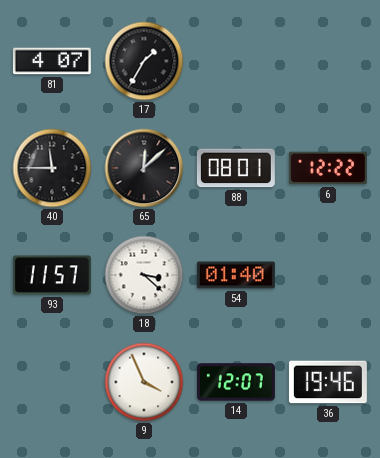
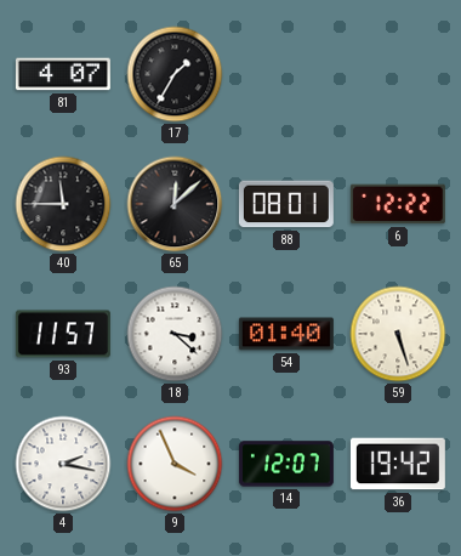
59: none -> 5:27 (398, 334)
4: none -> 2:17 (63, 464)
36: 19:46 -> 19:42 (398, 464)
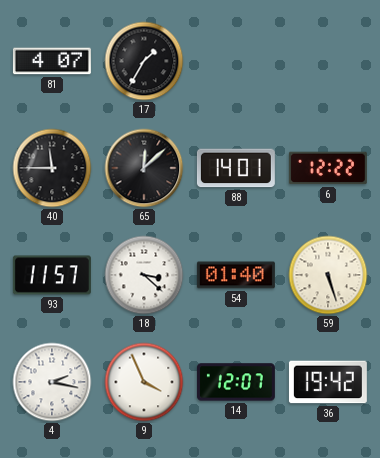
88: 08:01 -> 14:01 (236, 168)
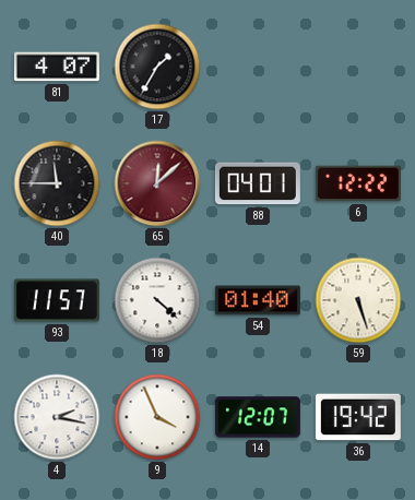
65 dial: black -> burgundy (157, 183)
88: 14:01 -> 04:01 (258, 183)
18: 3:22 -> 4:22 (157, 300)
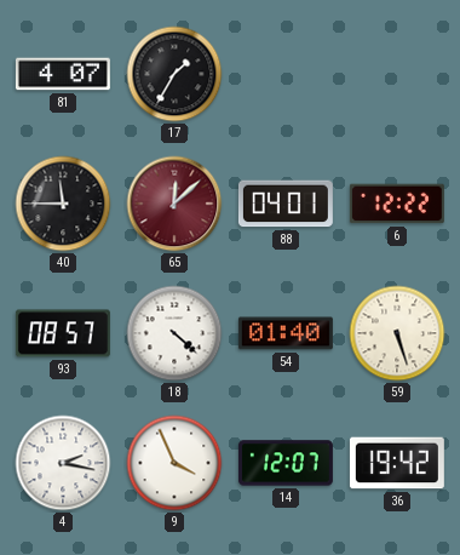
93: 11:57 -> 08:57 (63, 333)
